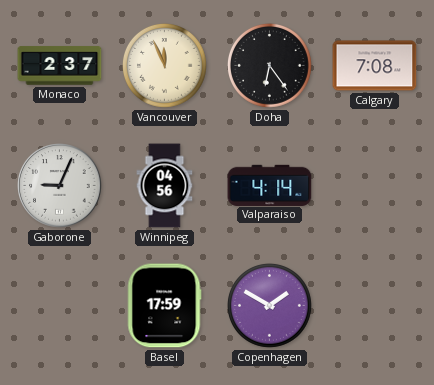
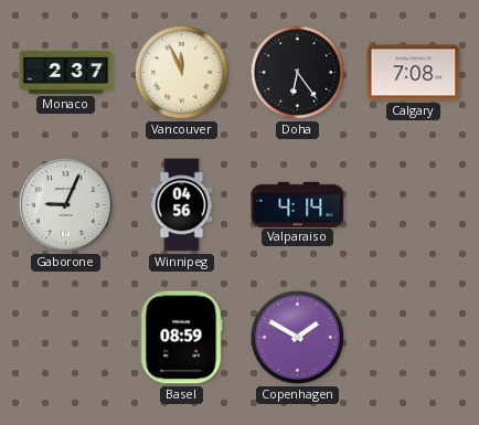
Basel: 17:59 -> 08:59 (181, 338)
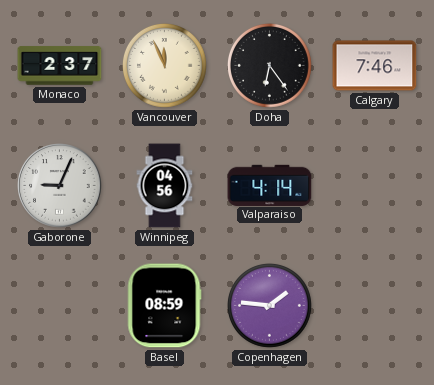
Calgary: 7:08 -> 7:46 (375, 66)
Copenhagen: 1:50 -> 1:46 (270, 306)
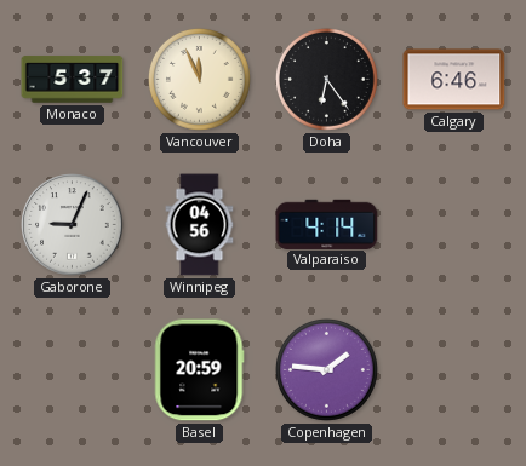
Monaco: 2:37 -> 5:37 (73, 80)
Calgary: 7:46 -> 6:46 (454, 80)
Basel: 08:59 -> 20:59 (199, 370)
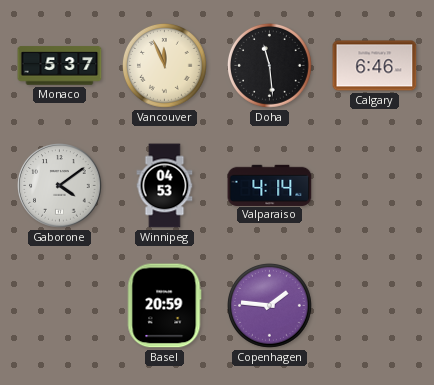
Doha: 6:24 -> 11:29 (270, 66)
Gaborone: 9:04 -> 4:09 (60, 186)
Winnipeg: 04:56 -> 04:53 (165, 186)
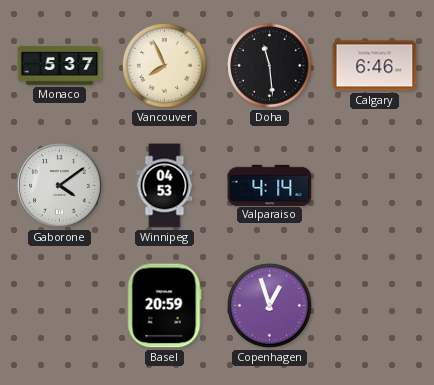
Vancouver: 11:56 -> 7:56 (165, 66)
Copenhagen: 1:46 -> 12:57 (270, 306)
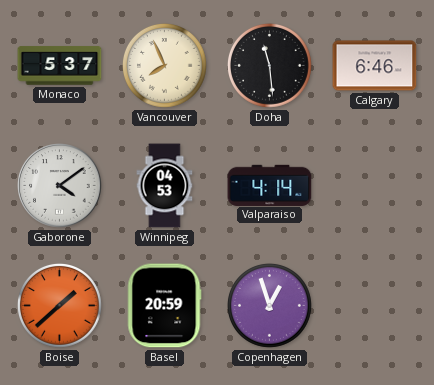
Boise: none -> 1:38 (60, 306)
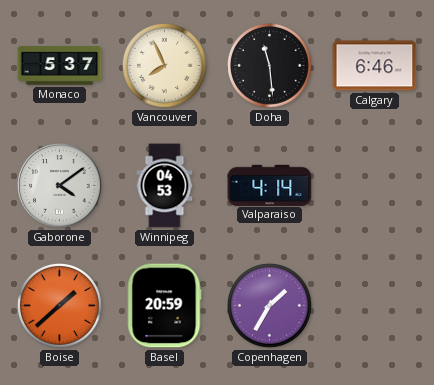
Copenhagen: 12:57 -> 1:35 (270, 306)
